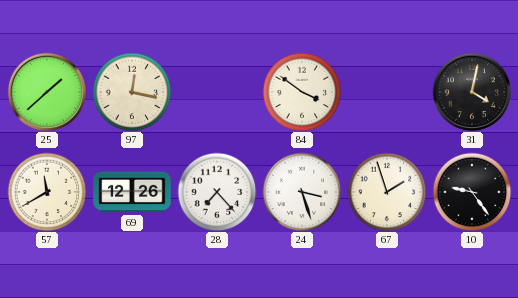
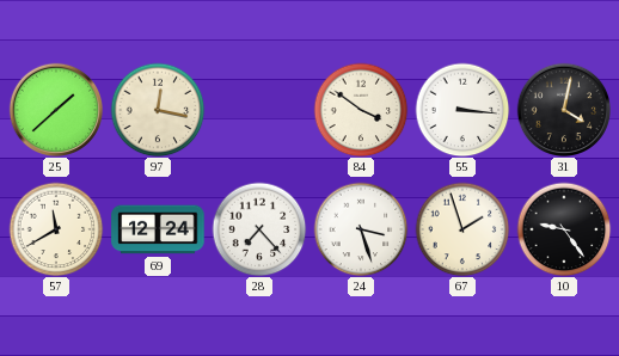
55: none -> 3:16 (462, 110)
69: 12:26 -> 12:24 (158, 229)
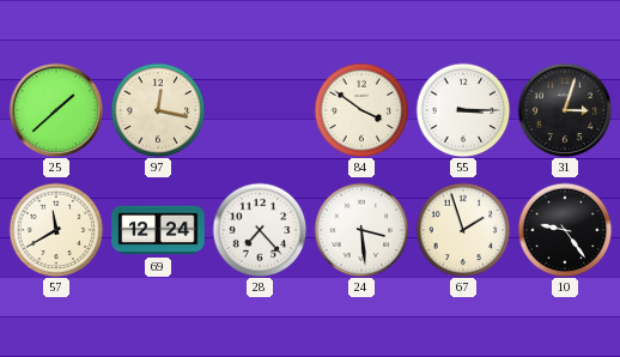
55: 3:16 -> 3:15 (463, 110)
31: 4:02 -> 3:03 (564, 109)
24: 3:27 -> 3:29 (361, 230)
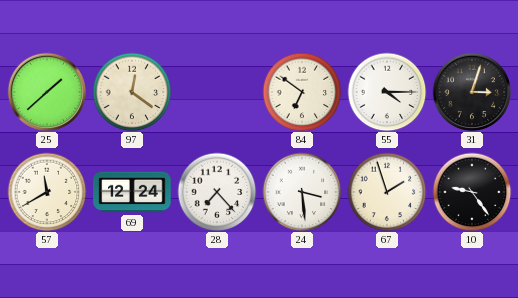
97: 12:17 -> 12:21 (132, 92)
84: 3:51 -> 6:51 (302, 92)
55: 3:15 -> 4:15 (387, 92)
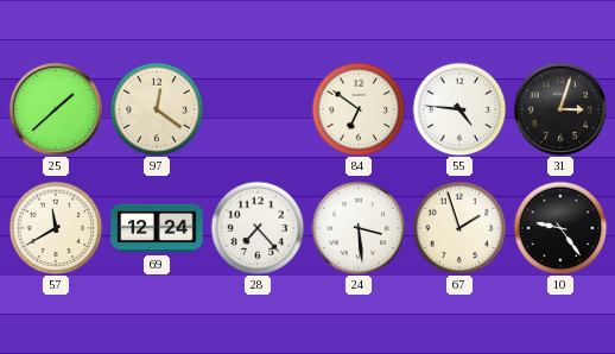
55: 4:15 -> 4:46 (459, 109)
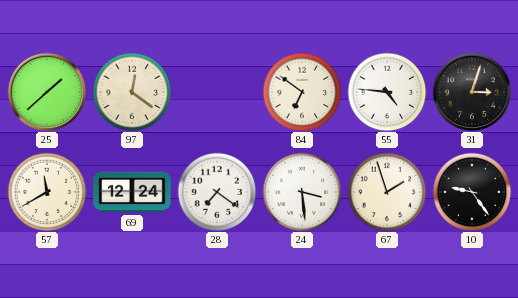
28: 7:23 -> 7:21 (217, 192)
